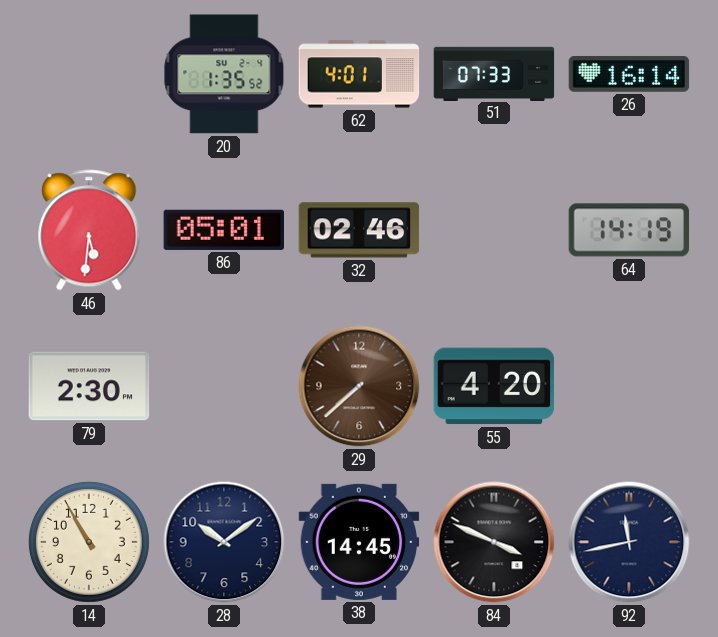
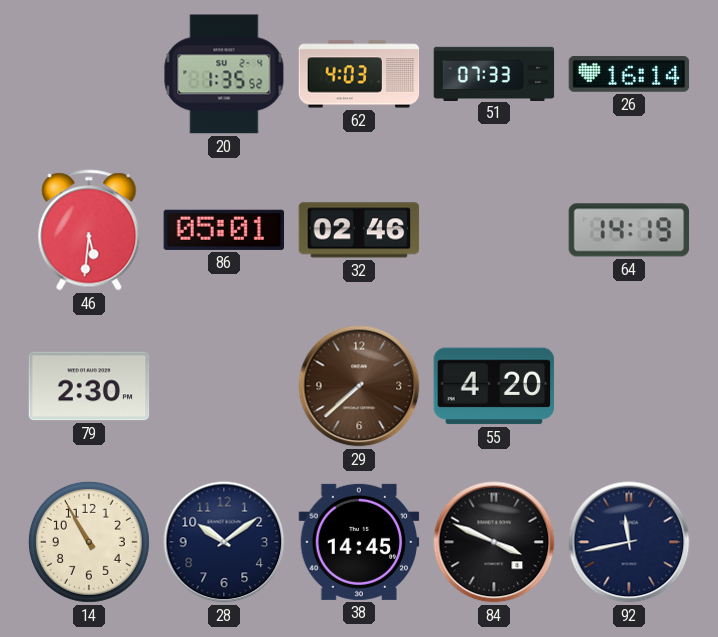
62: 4:01 -> 4:03 (359, 74)
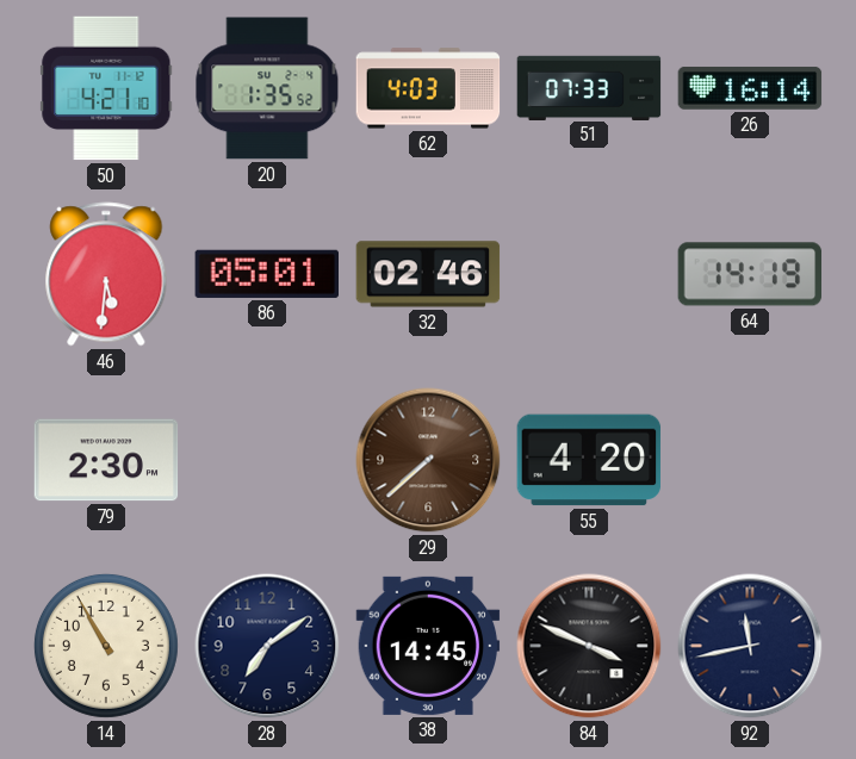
50: none -> 4:21 (106, 88)
28: 10:09 -> 7:09 (267, 646)
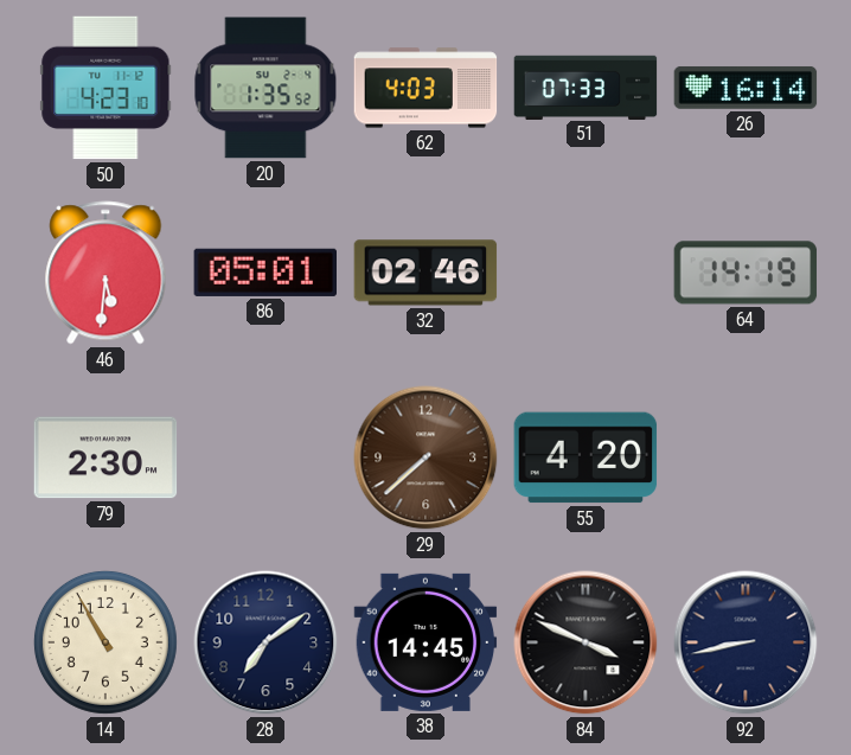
50: 4:21 -> 4:23 (105, 88)
92: 11:43 -> 8:43 (746, 642)
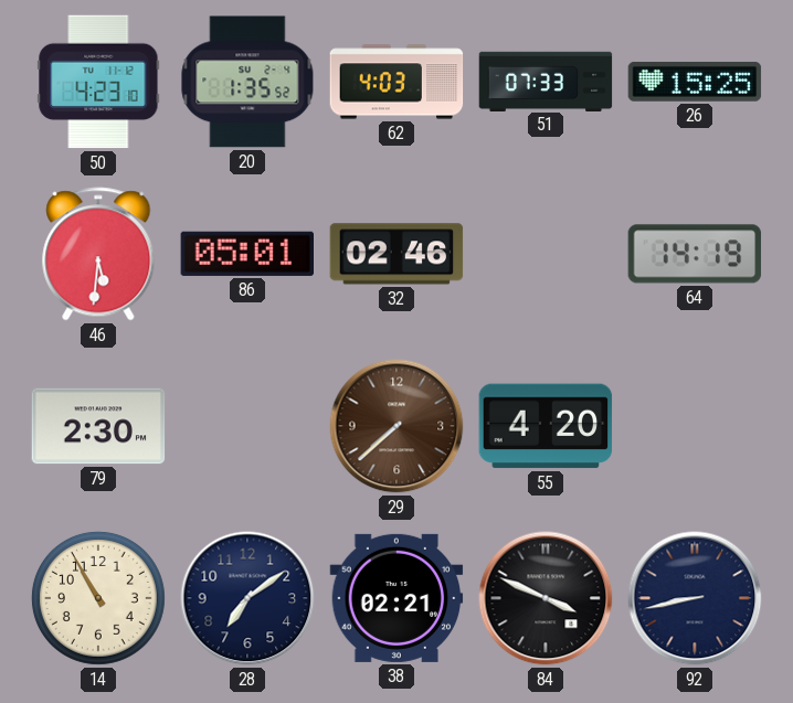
26: 16:14 -> 15:25 (695, 82)
38: 14:45 -> 02:21 (396, 598)
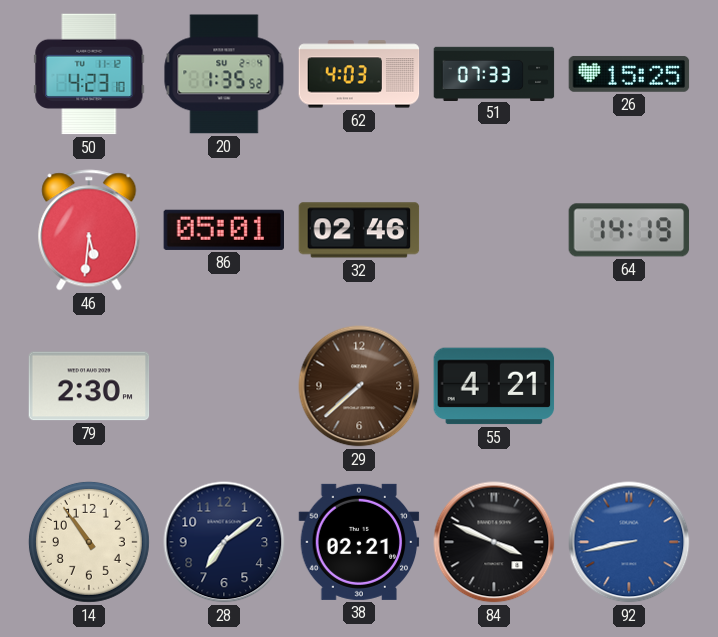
55: 4:20 -> 4:21 (494, 386)
14: 10:55 -> 10:54 (89, 542)
92 dial: navy -> blue (629, 542)
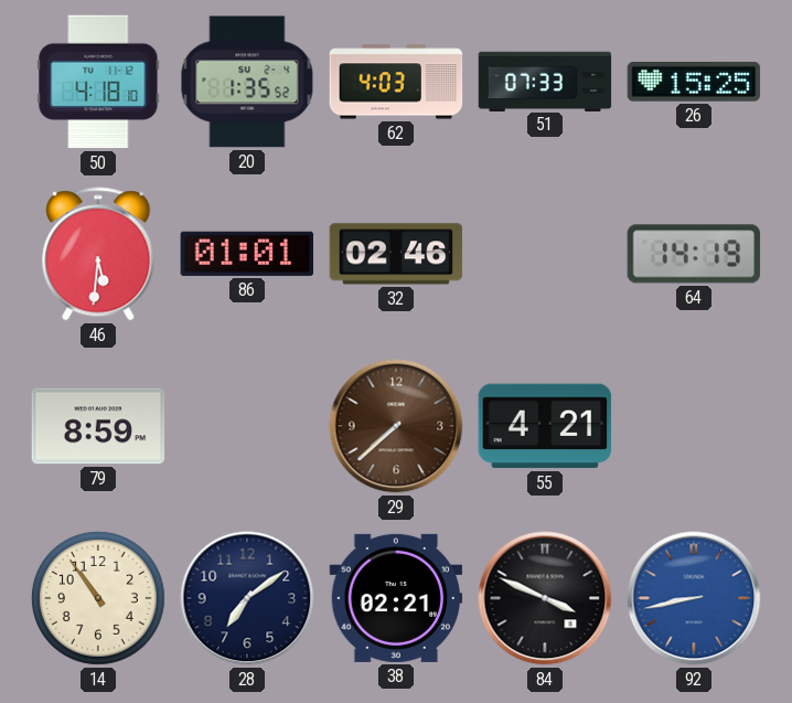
50: 4:23 -> 4:18 (98, 82)
86: 05:01 -> 01:01 (247, 254)
79: 2:30 -> 8:59 (98, 426)
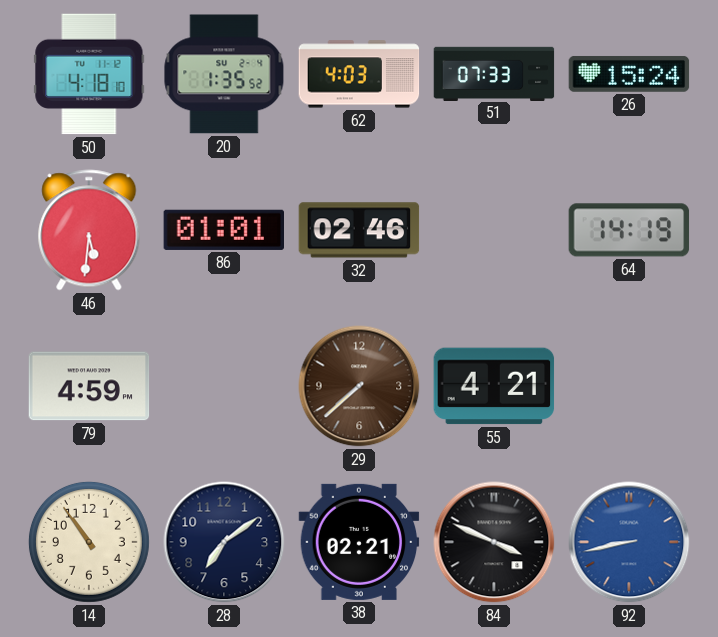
26: 15:25 -> 15:24 (629, 74)
79: 8:59 -> 4:59 (89, 386)
